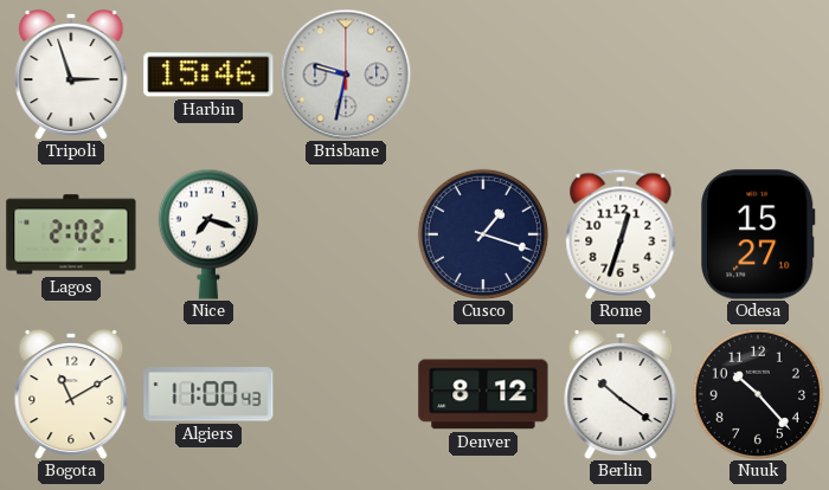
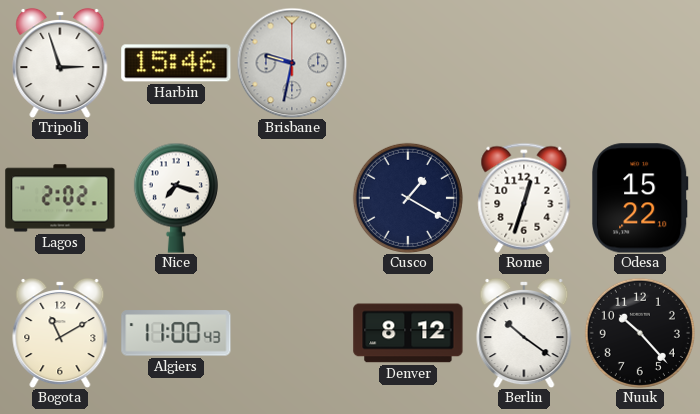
Cusco: 1:18 -> 1:20 (408, 198)
Odesa: 15:27 -> 15:22 (640, 198)
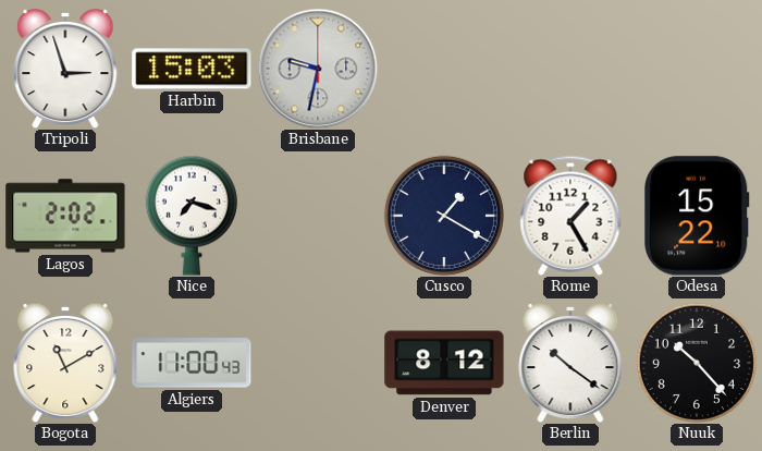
Harbin: 15:46 -> 15:03 (192, 69)
Rome: 12:33 -> 1:25 (570, 216)
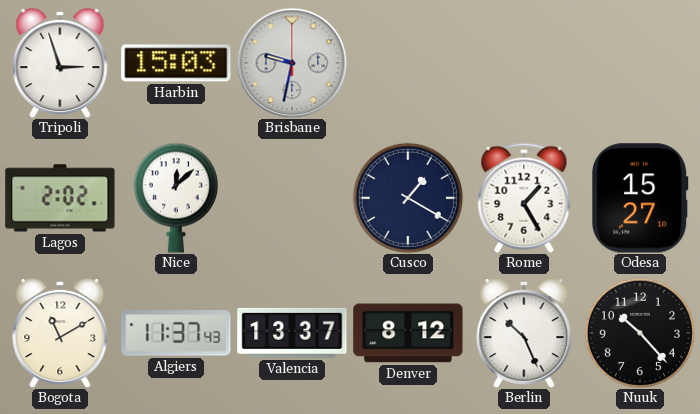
Nice: 7:18 -> 12:08 (176, 198)
Odesa: 15:22 -> 15:27 (640, 198)
Algiers: 11:00 -> 11:37 (176, 333)
Valencia: none -> 13:37 (292, 333)
Berlin: 10:21 -> 10:26 (524, 333)
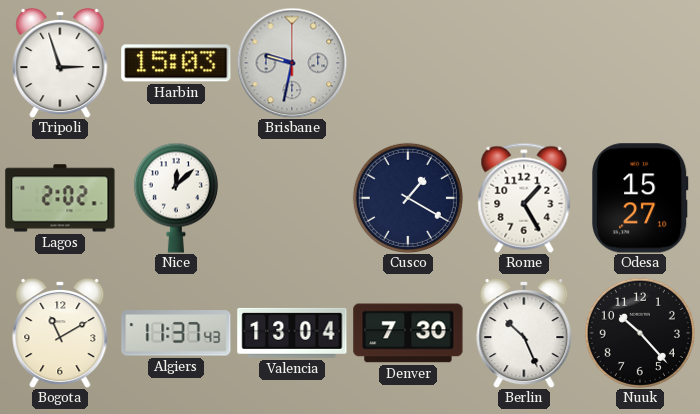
Valencia: 13:37 -> 13:04 (292, 333)
Denver: 8:12 -> 7:30 (408, 333)
